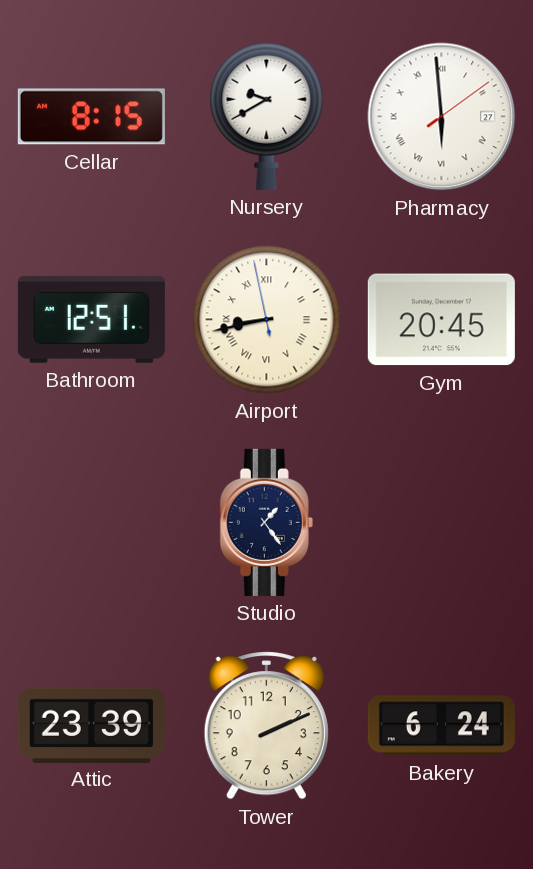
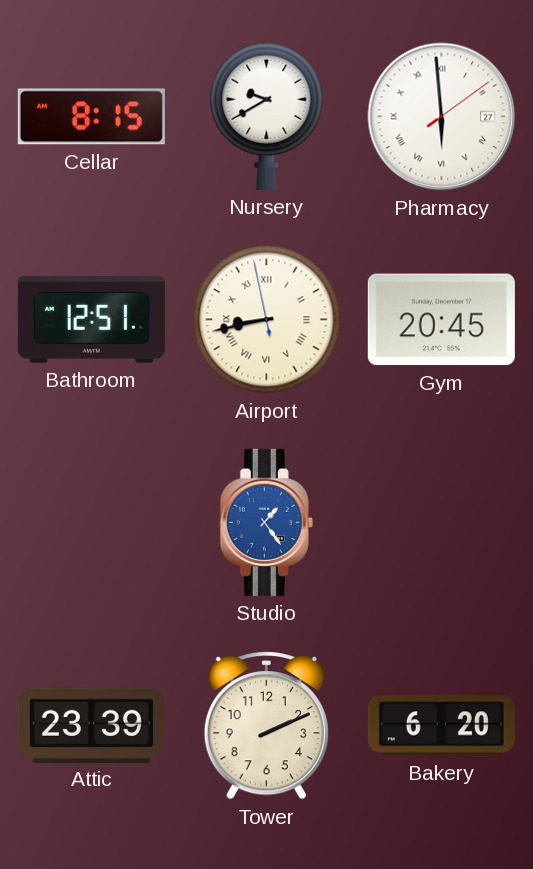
Studio dial: navy -> blue (266, 522)
Bakery: 6:24 -> 6:20 (441, 726)
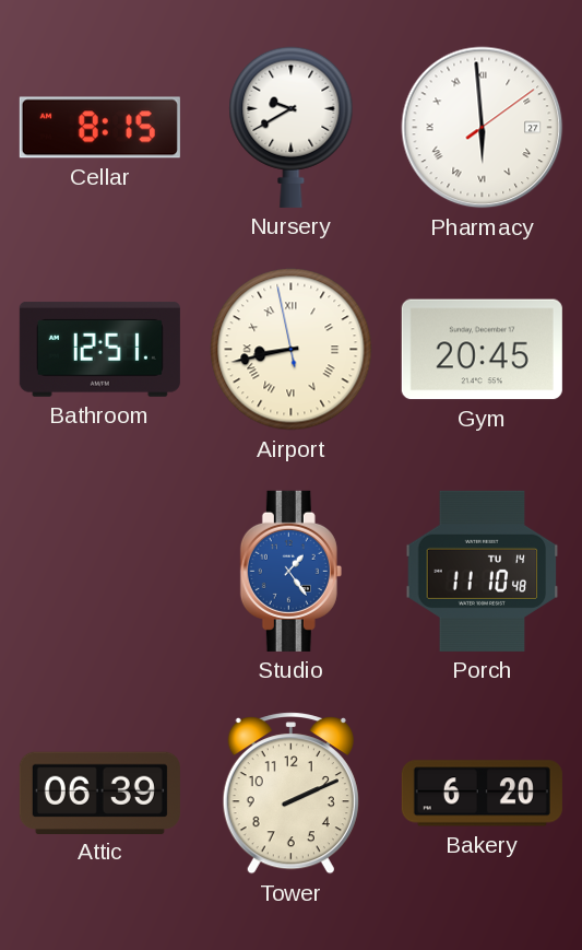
Porch: none -> 11:10 (483, 571)
Attic: 23:39 -> 06:39 (99, 793)
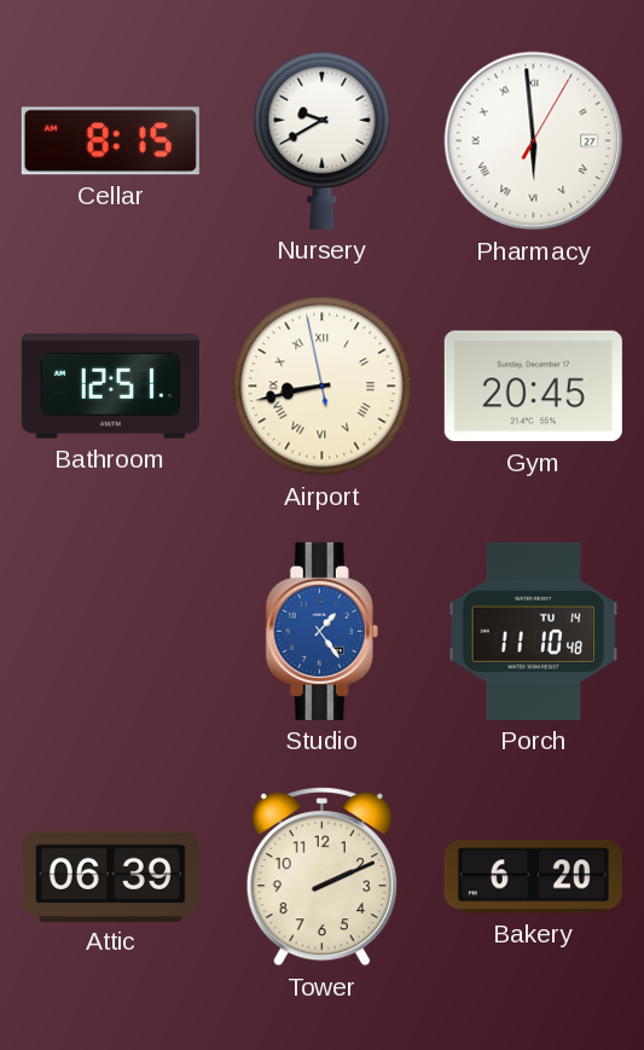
Pharmacy: 5:59:09 -> 5:59:05 (534, 141)
